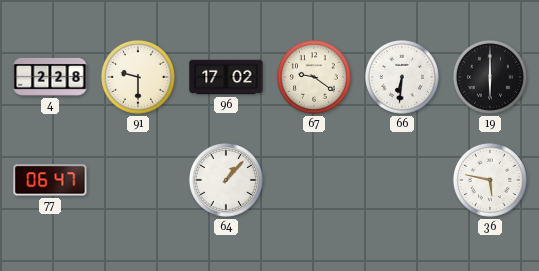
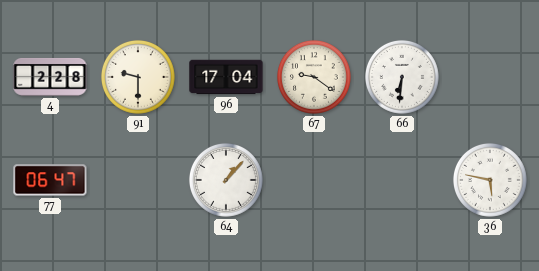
96: 17:02 -> 17:04 (226, 77)
19: 6:00 -> none (490, 77)
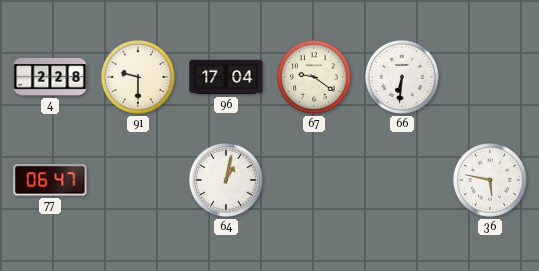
64: 1:07 -> 1:02 (226, 180)
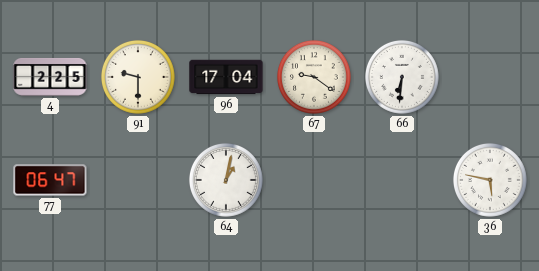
4: 2:28 -> 2:25 (50, 77)
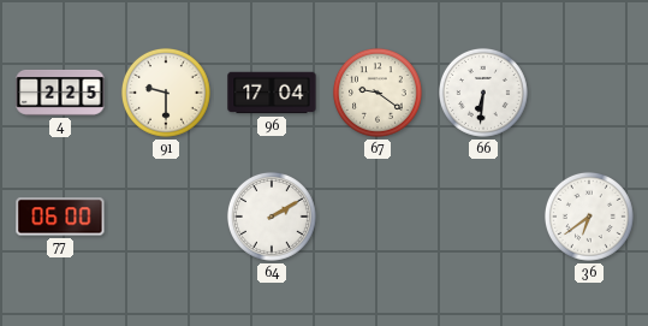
77: 06:47 -> 06:00 (60, 217)
64: 1:02 -> 2:10 (272, 217)
36: 5:47 -> 6:39 (589, 217)
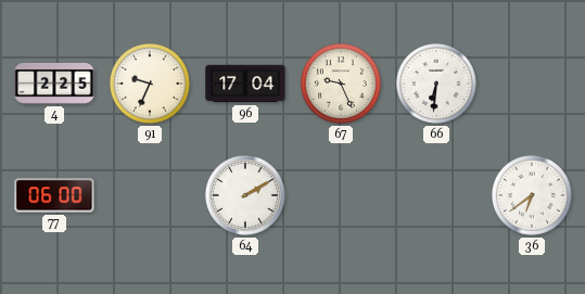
91: 9:30 -> 9:34 (150, 84)
67: 9:21 -> 9:26 (341, 84)
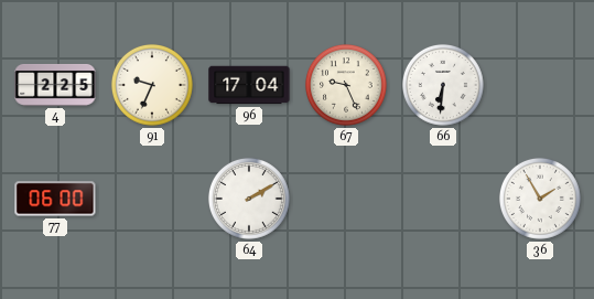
36: 6:39 -> 1:55 (540, 199)
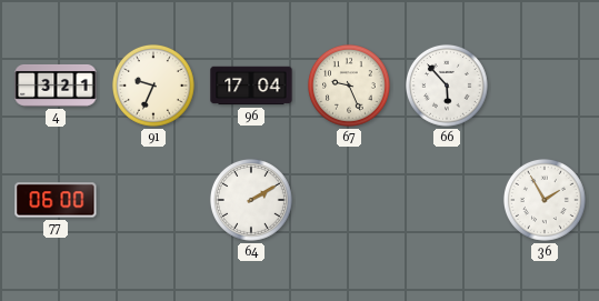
4: 2:25 -> 3:21 (56, 86)
66: 6:31 -> 5:53 (447, 86)
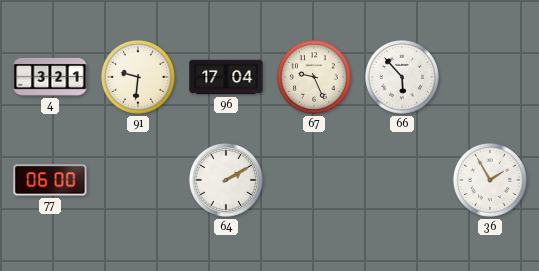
91: 9:34 -> 9:31 (138, 77)
